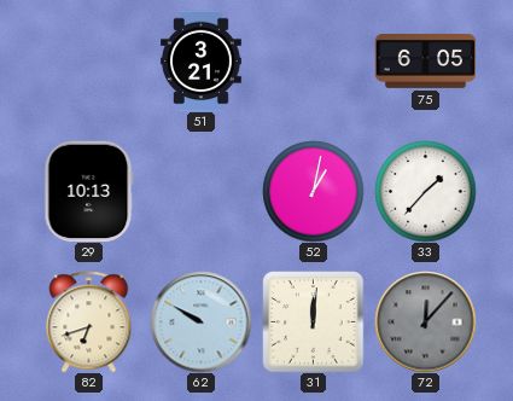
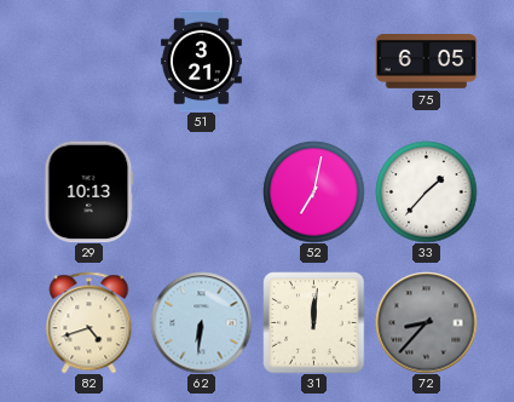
52: 1:02 -> 7:02 (313, 191)
82: 6:42 -> 4:42 (89, 322)
62: 9:50 -> 6:31 (201, 322)
72: 12:07 -> 8:37 (426, 322)
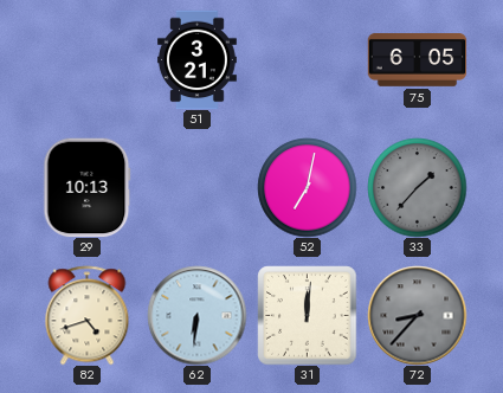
33 dial: white -> grey (417, 187)
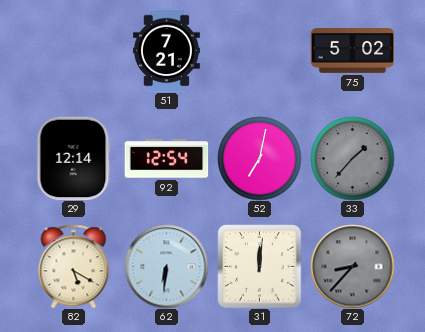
51: 3:21 -> 7:21 (167, 50)
75: 6:05 -> 5:02 (352, 51)
29: 10:13 -> 12:14 (74, 158)
92: none -> 12:54 (166, 159)
82: 4:42 -> 5:20 (74, 266)
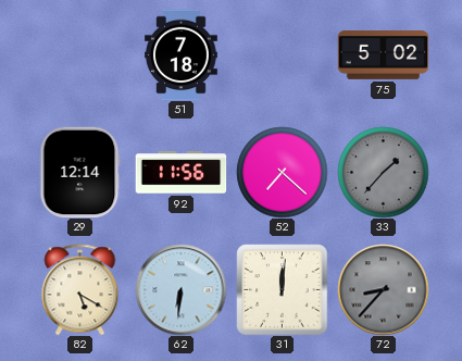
51: 7:21 -> 7:18 (182, 54)
92: 12:54 -> 11:56 (180, 173)
52: 7:02 -> 7:22 (282, 172)
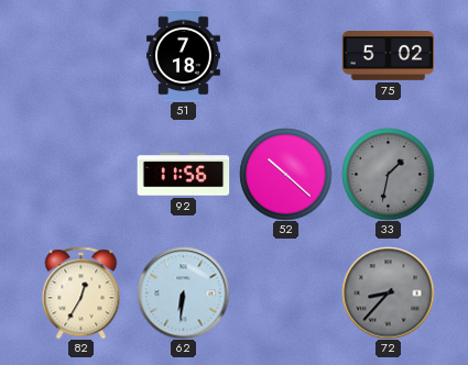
29: 12:14 -> none (80, 172)
52: 7:22 -> 10:22 (285, 174)
33: 1:37 -> 1:32 (388, 174)
82: 5:20 -> 12:35 (81, 292)
31: 12:01 -> none (282, 289)
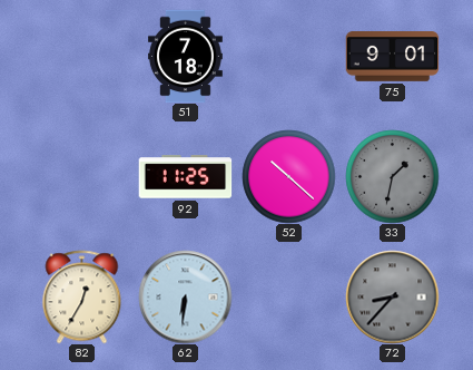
75: 5:02 -> 9:01 (392, 57)
92: 11:56 -> 11:25 (185, 177)
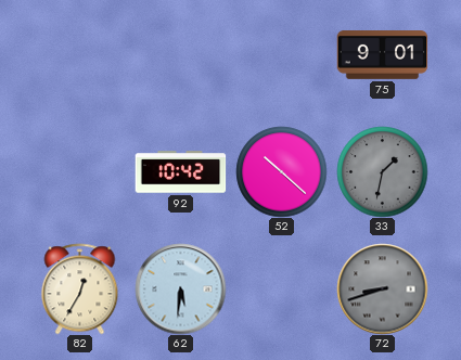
51: 7:18 -> none (186, 56)
92: 11:25 -> 10:42 (180, 172)
62: 6:31 -> 5:31 (180, 288)
72: 8:37 -> 8:42 (382, 288)
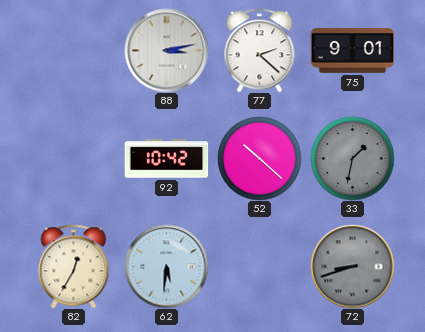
88: none -> 3:13 (166, 50)
77: none -> 2:22 (260, 50)
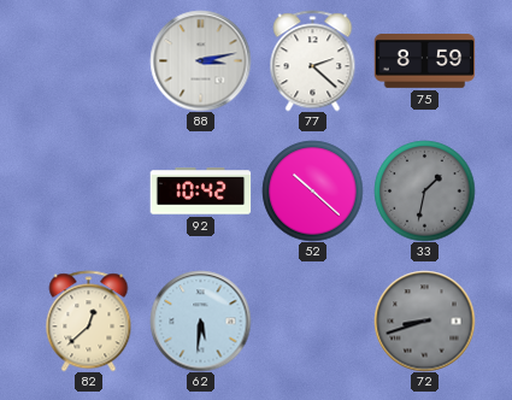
75: 9:01 -> 8:59 (424, 61)
82: 12:35 -> 12:38 (89, 320)
